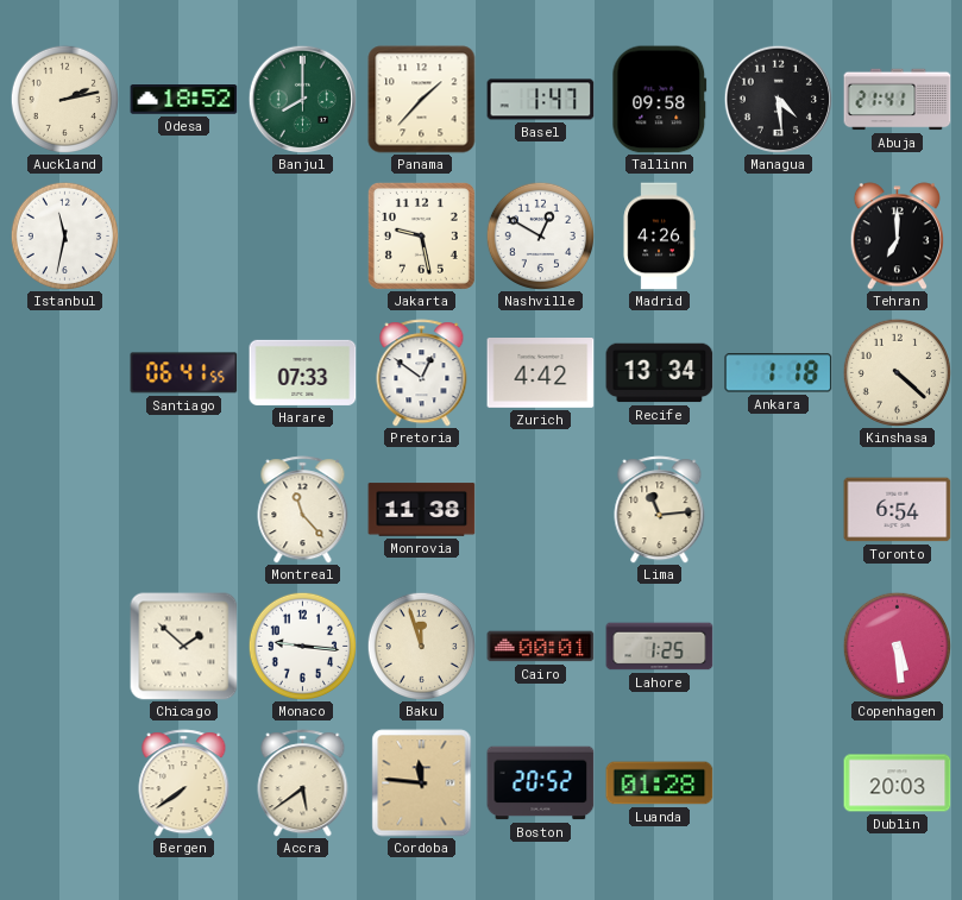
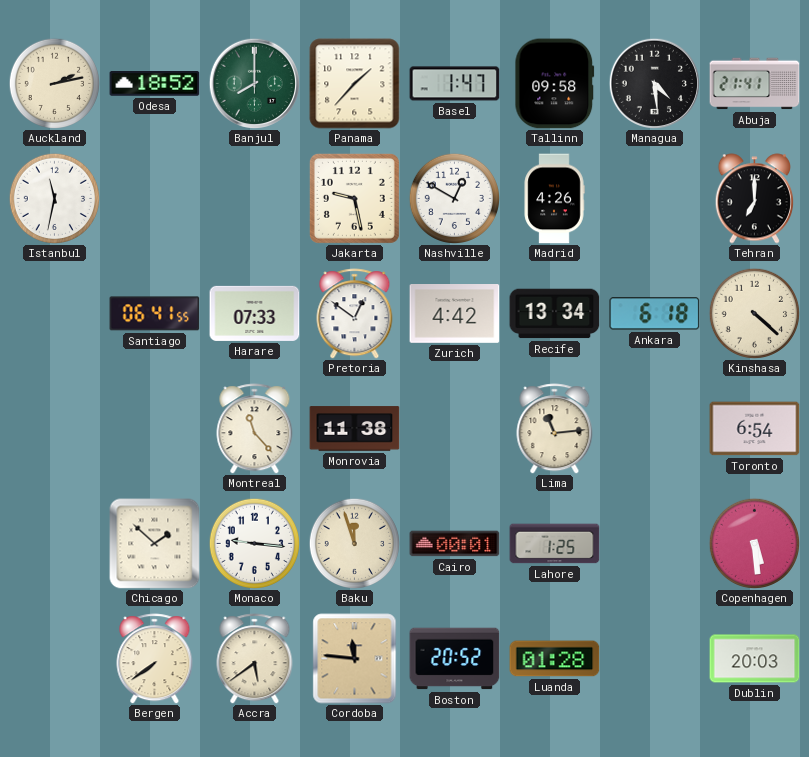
Ankara: 1:18 -> 6:18 (655, 314)
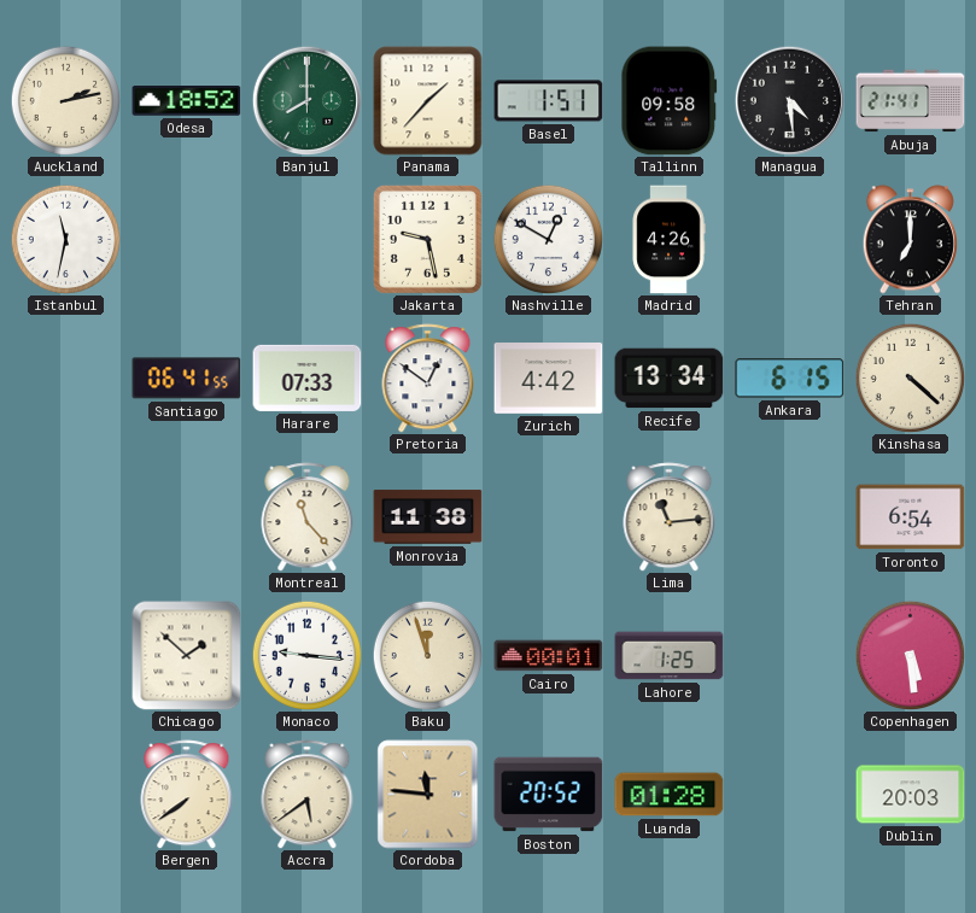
Basel: 1:47 -> 1:51 (549, 101)
Ankara: 6:18 -> 6:15 (790, 379)
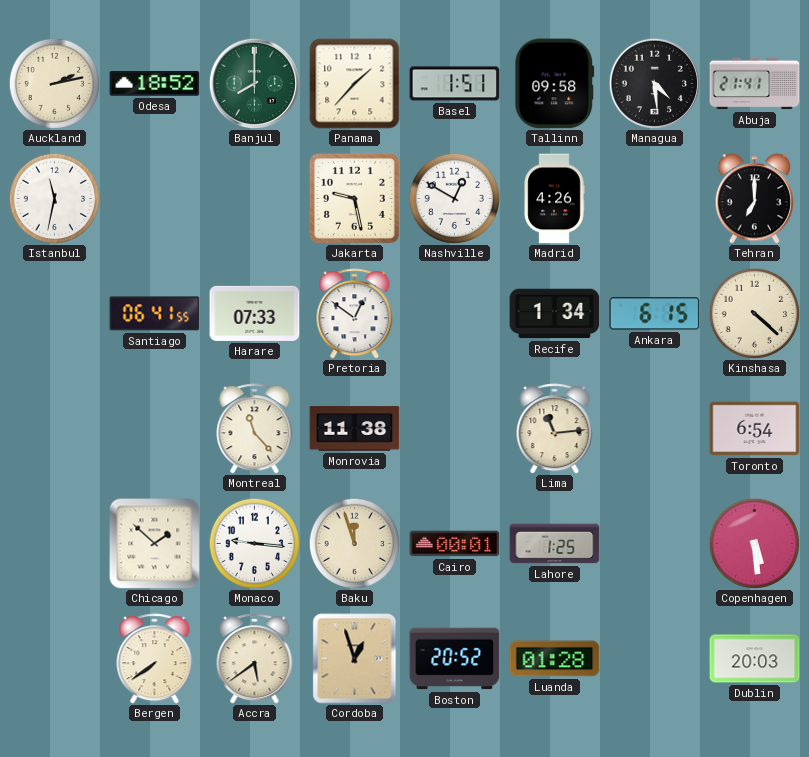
Zurich: 4:42 -> none (549, 379)
Recife: 13:34 -> 1:34 (555, 314)
Cordoba: 11:46 -> 12:57 (355, 659)
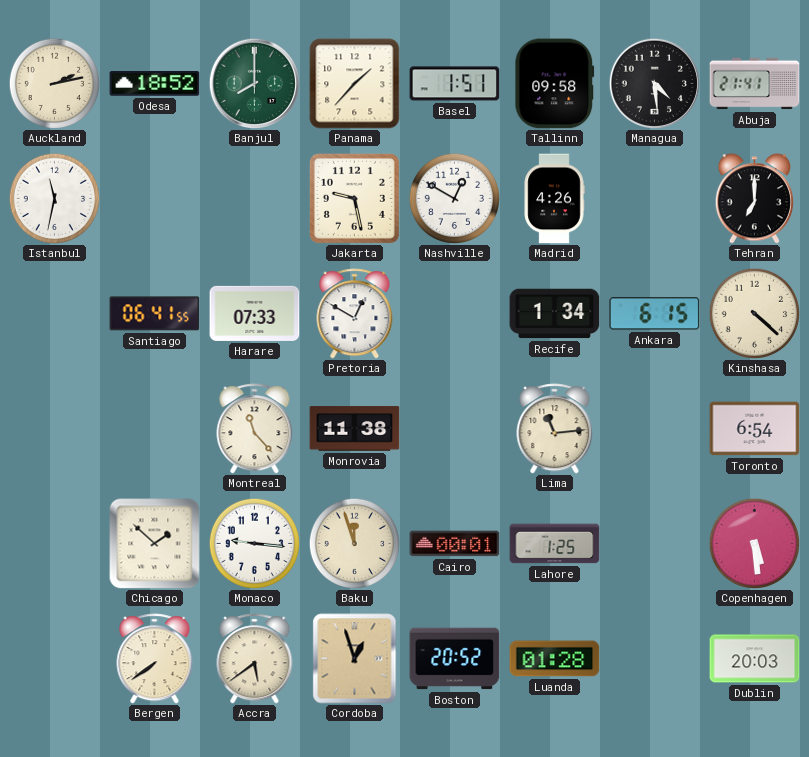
Pretoria: 12:51 -> 12:50 (355, 314)
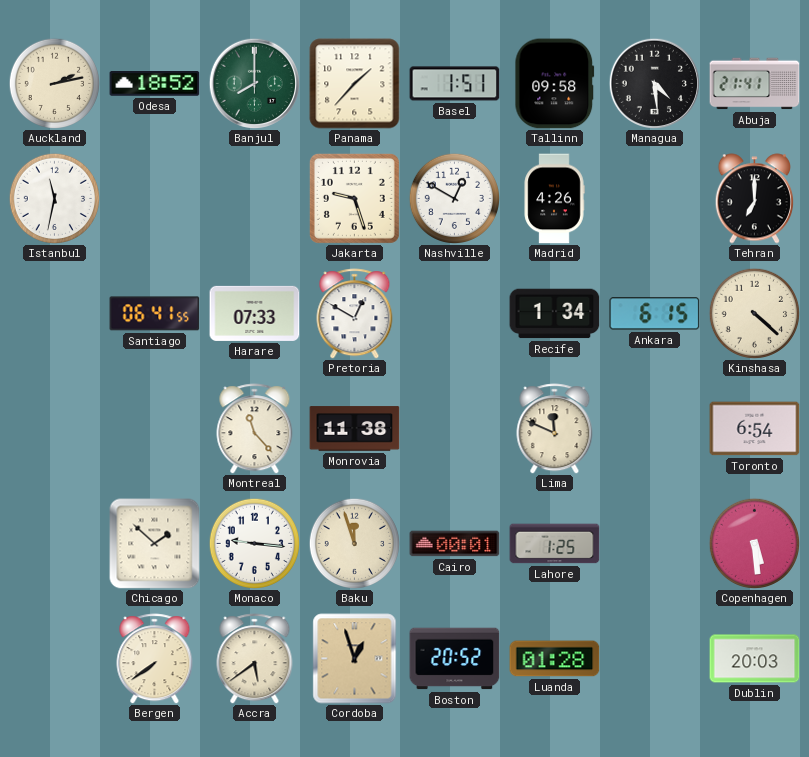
Jakarta: 9:28 -> 9:27 (354, 198)
Lima: 11:14 -> 11:49 (555, 429)
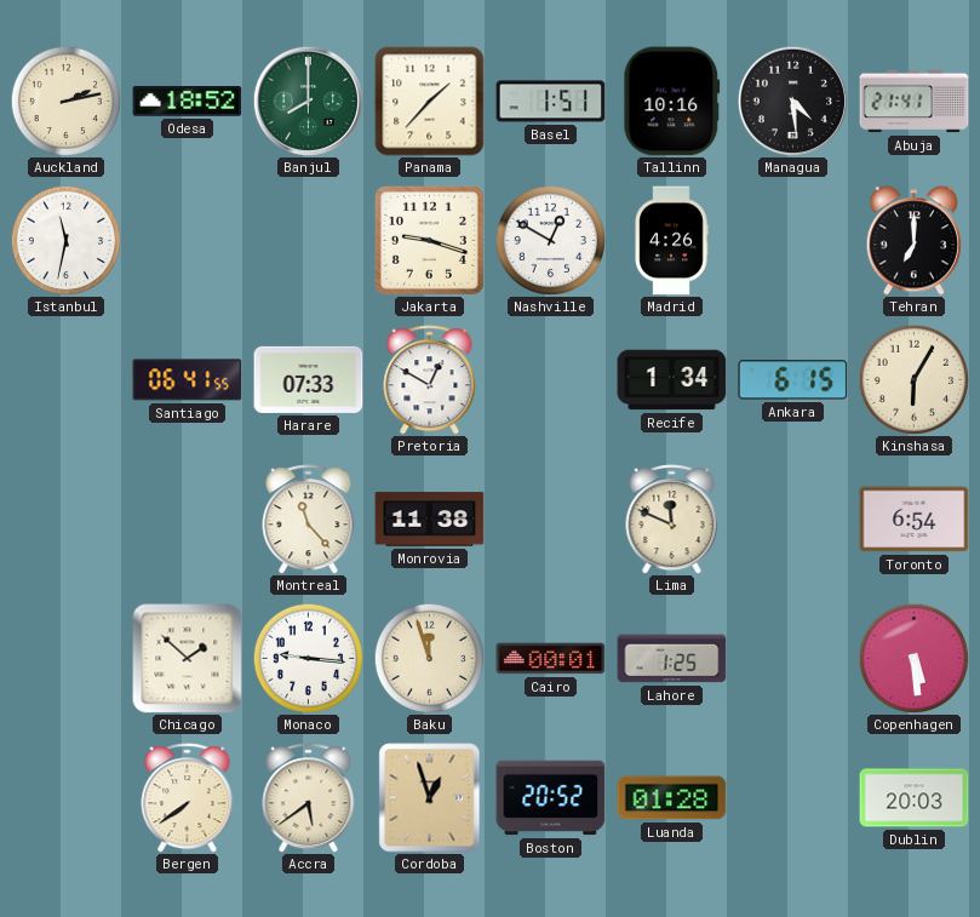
Tallinn: 09:58 -> 10:16 (672, 102)
Jakarta: 9:27 -> 9:18 (429, 240)
Kinshasa: 4:22 -> 6:05 (913, 379)
